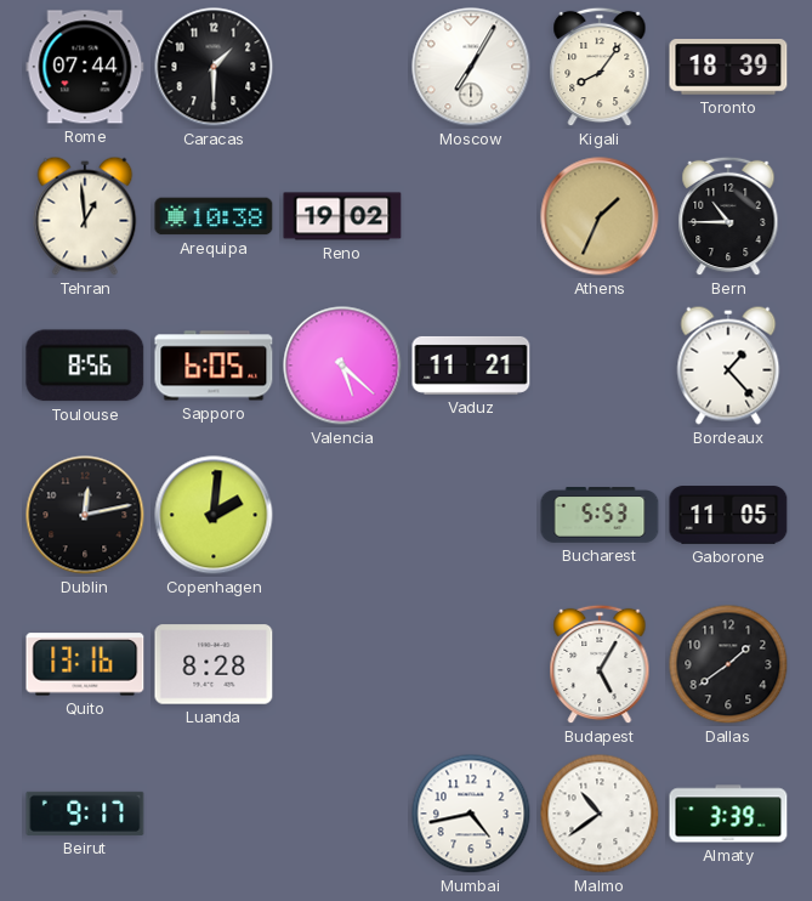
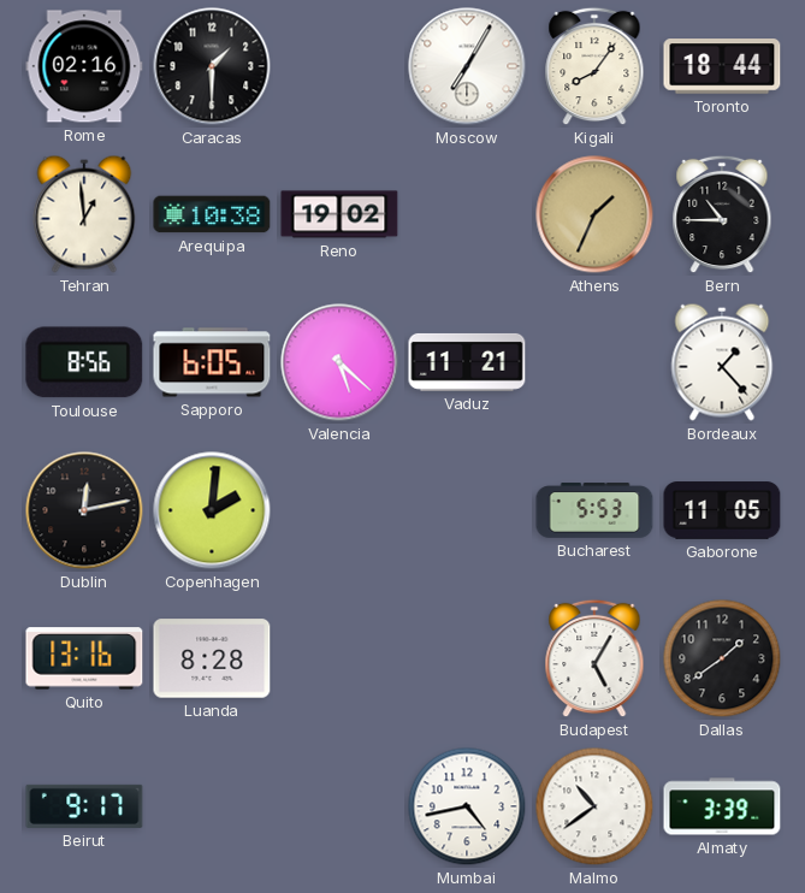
Rome: 07:44 -> 02:16 (84, 66)
Toronto: 18:39 -> 18:44 (722, 66)
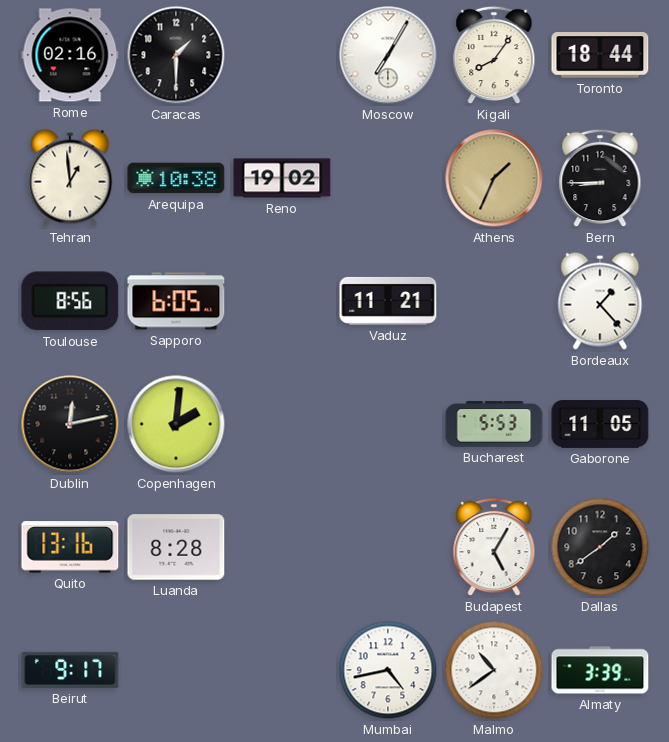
Bern: 10:45 -> 8:45 (600, 178)
Valencia: 5:22 -> none (339, 362)
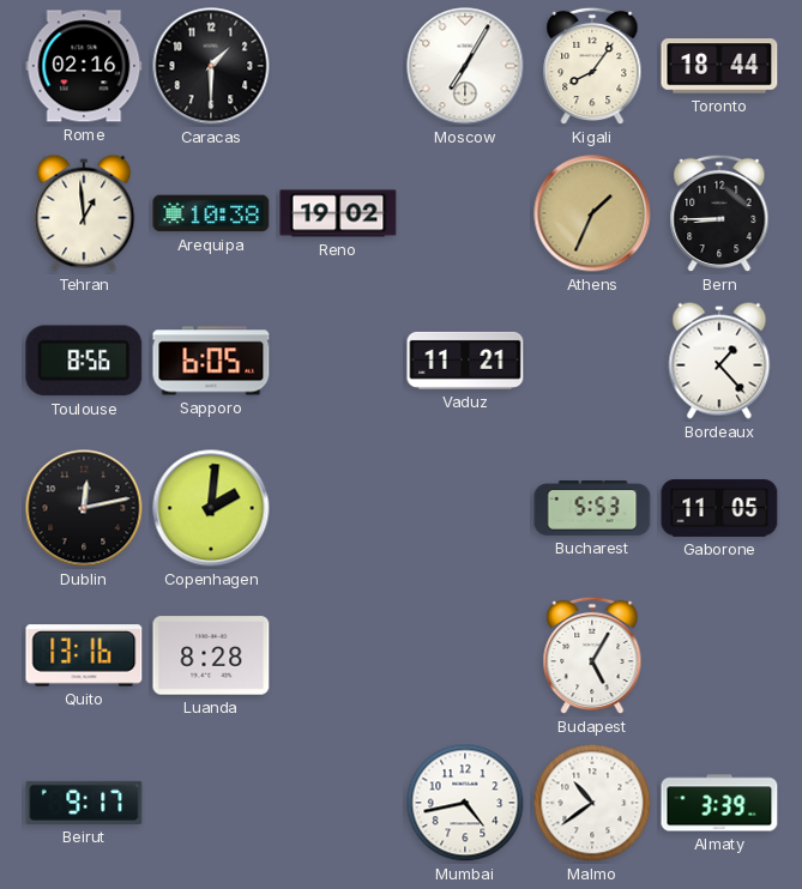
Dallas: 1:39 -> none (600, 547)
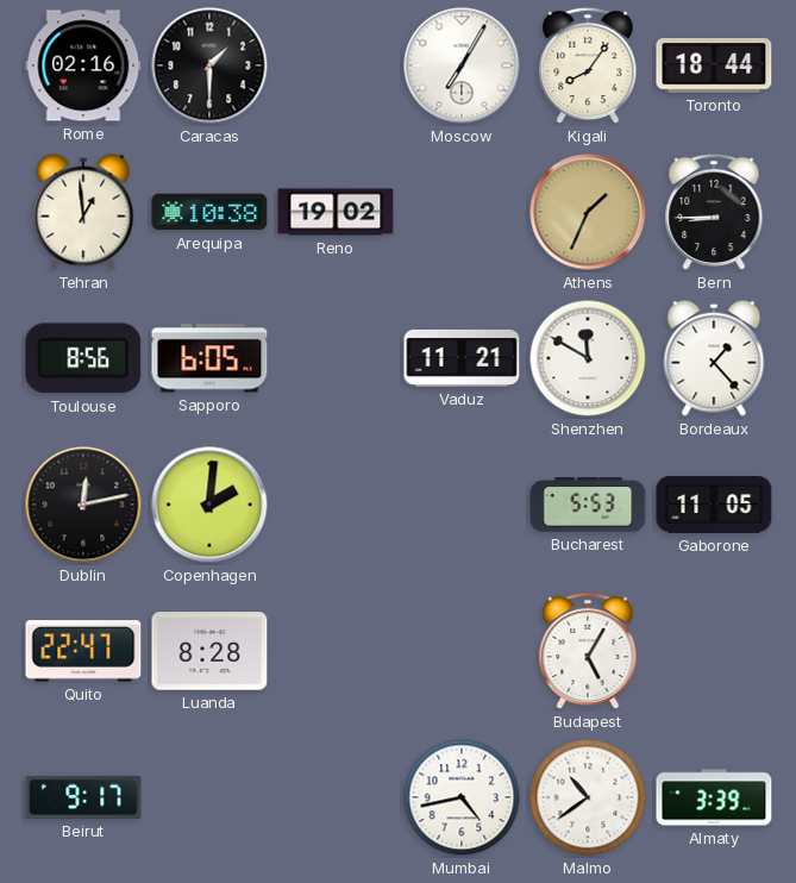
Shenzhen: none -> 11:50 (588, 358)
Quito: 13:16 -> 22:47 (83, 651)
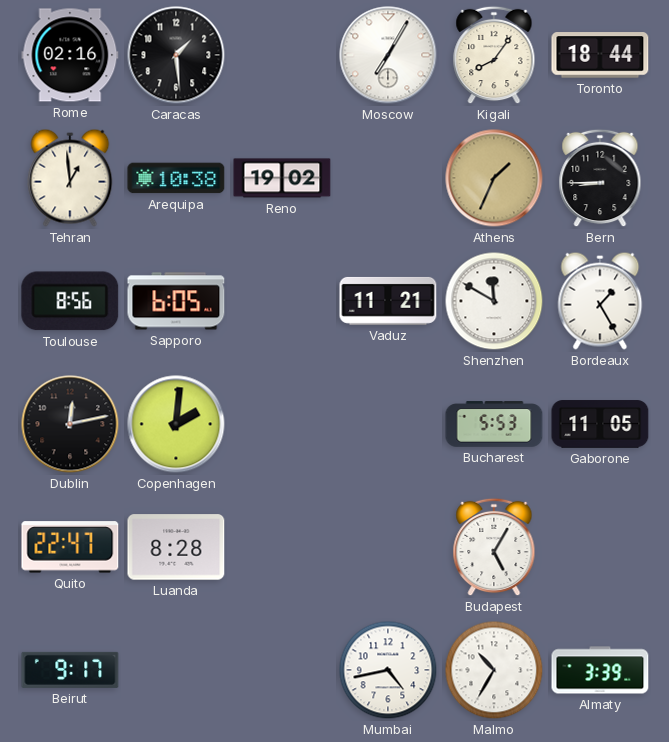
Caracas: 1:30 -> 1:29 (176, 55)
Bordeaux: 1:23 -> 1:25 (600, 301)
Malmo: 10:39 -> 10:35 (494, 670)
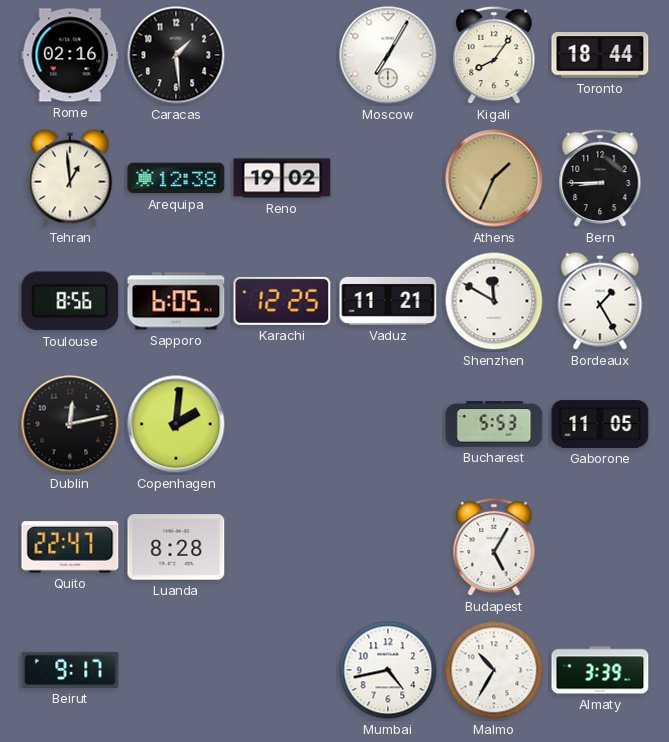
Arequipa: 10:38 -> 12:38 (176, 178)
Karachi: none -> 12:25 (282, 301)
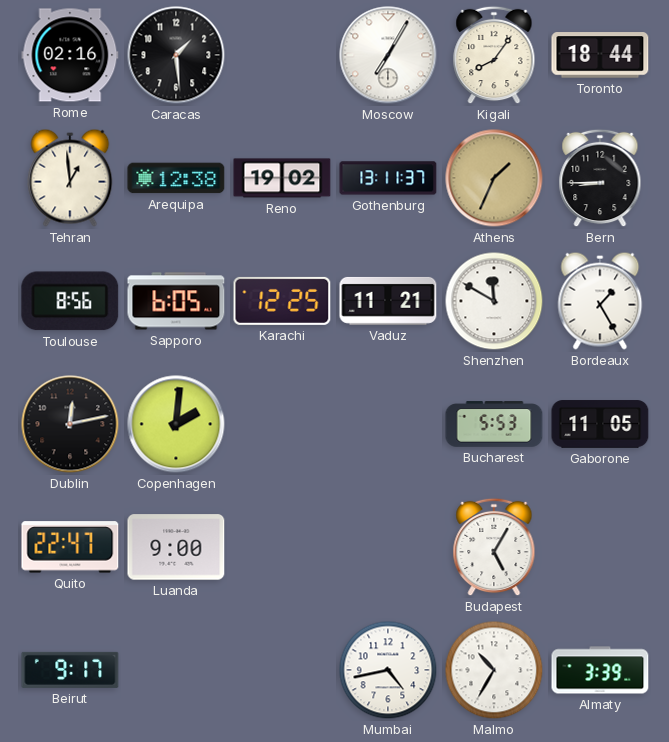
Gothenburg: none -> 13:11 (388, 178)
Luanda: 8:28 -> 9:00 (176, 547)
